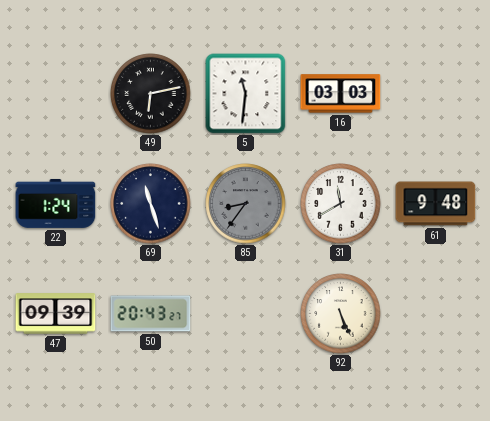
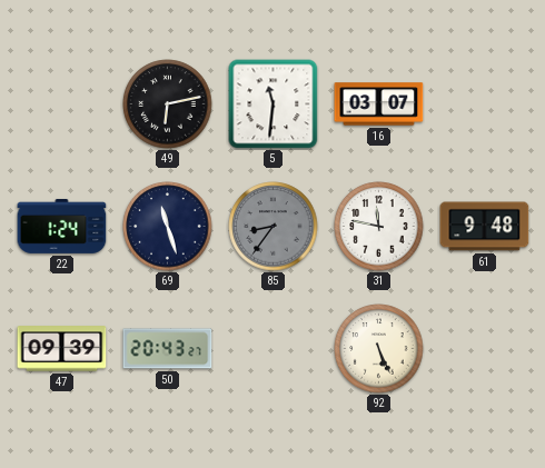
16: 03:03 -> 03:07 (379, 104)
31: 11:40 -> 11:47 (379, 227)
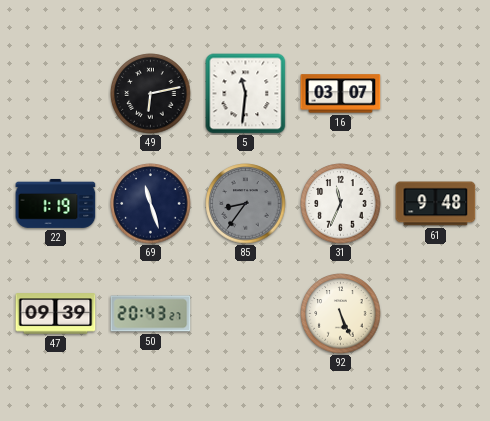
22: 1:24 -> 1:19 (56, 203)
31: 11:47 -> 11:34 (341, 204)
